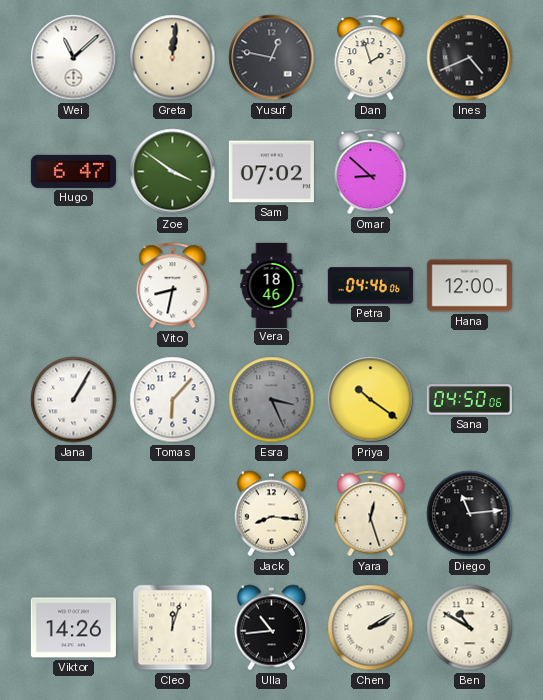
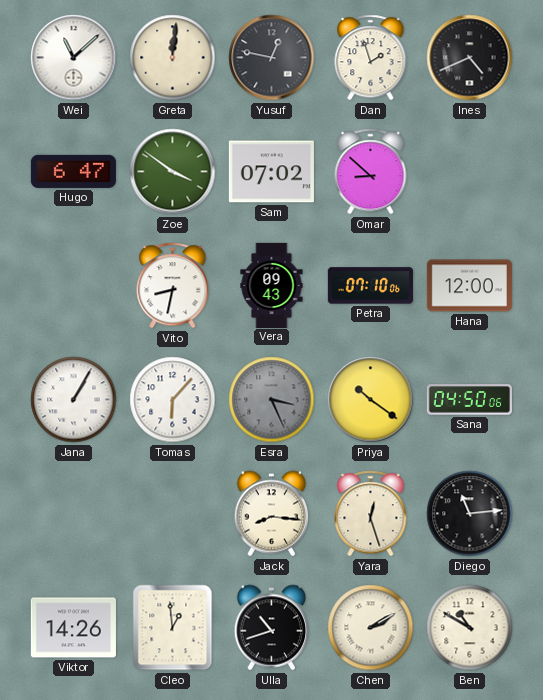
Vera: 18:46 -> 09:43 (272, 285)
Petra: 04:46 -> 07:10 (370, 286)
Cleo: 12:03 -> 12:59 (173, 628)
Ulla: 10:44 -> 10:42 (272, 628)
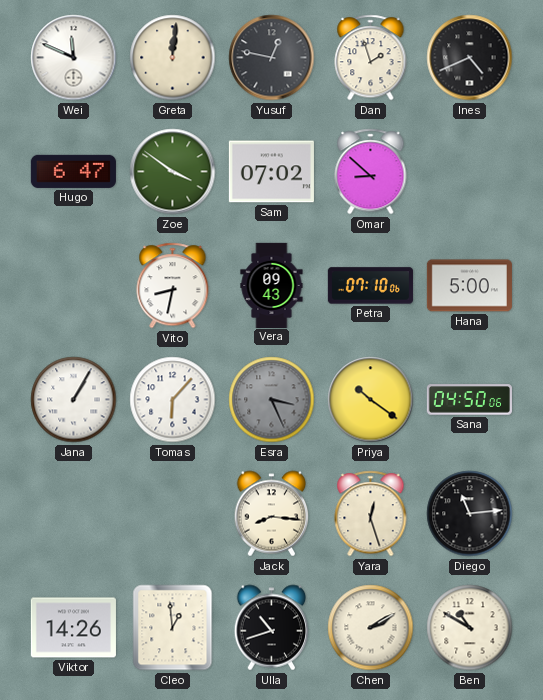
Wei: 11:08 -> 11:49 (74, 58)
Hana: 12:00 -> 5:00 (469, 286)
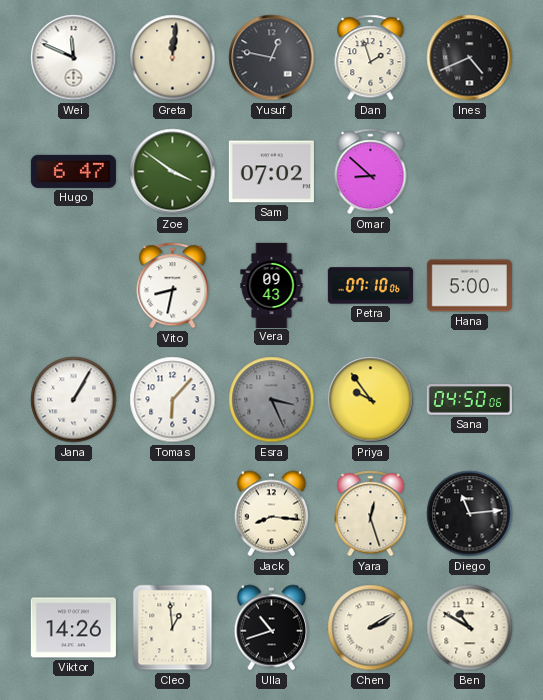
Priya: 10:21 -> 9:54 (371, 400)
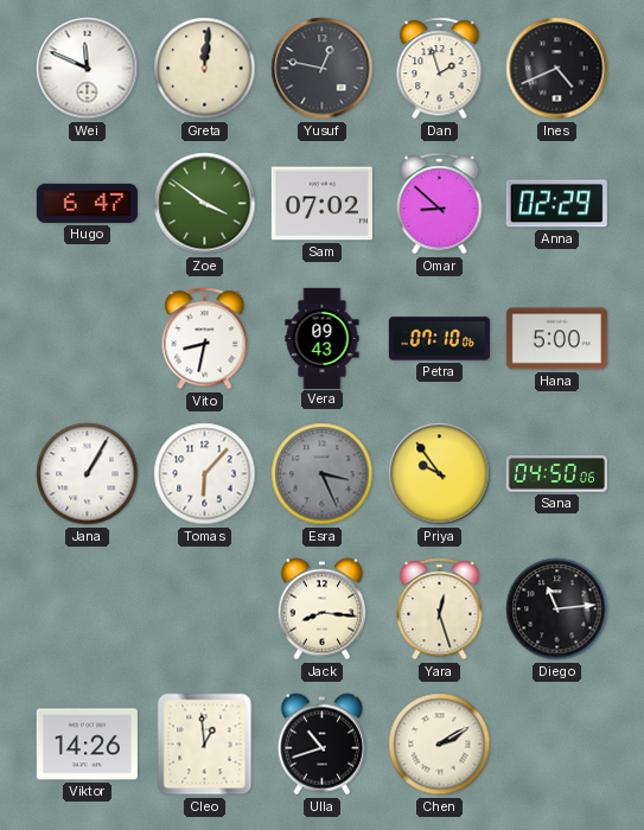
Anna: none -> 02:29 (556, 204)
Ben: 10:50 -> none (470, 628)
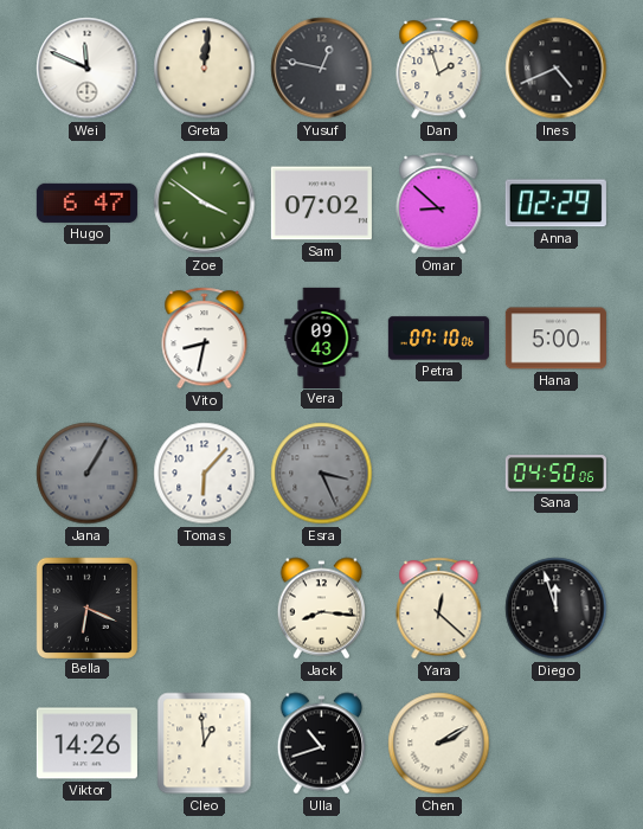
Jana dial: white -> grey (88, 474)
Priya: 9:54 -> none (440, 474)
Bella: none -> 6:19 (86, 608)
Yara: 12:27 -> 12:22 (439, 609)
Diego: 11:14 -> 11:57 (557, 609)
